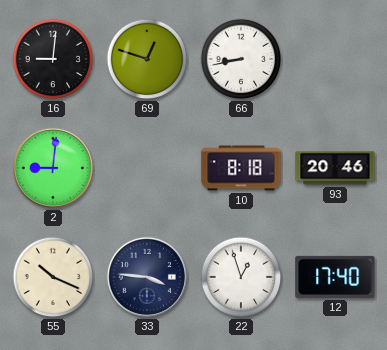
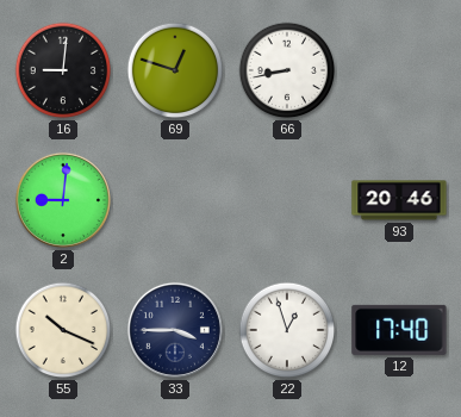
10: 8:18 -> none (241, 168)
33: 3:46 -> 3:45 (175, 330)
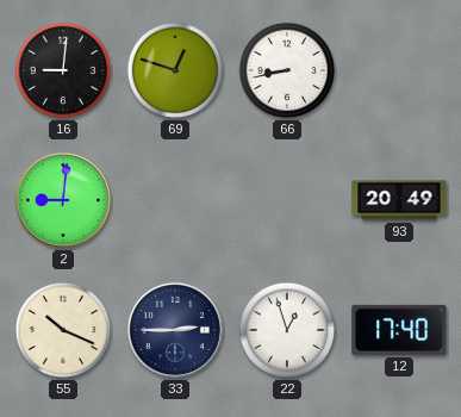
93: 20:46 -> 20:49 (399, 200)
33: 3:45 -> 2:45 (175, 330)
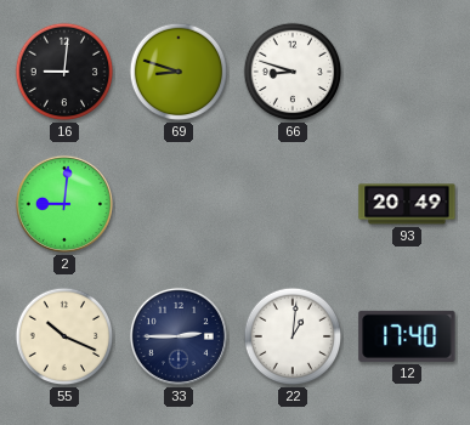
69: 12:48 -> 8:48 (179, 72)
66: 8:43 -> 8:48 (293, 72)
22: 12:57 -> 1:01 (293, 336)
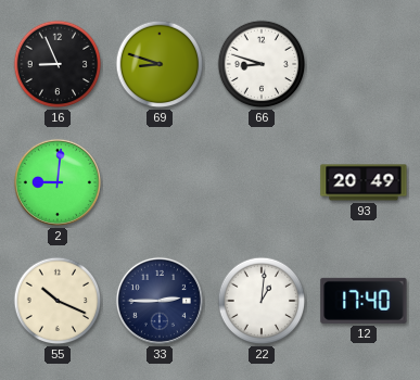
16: 9:01 -> 8:56 (58, 64)
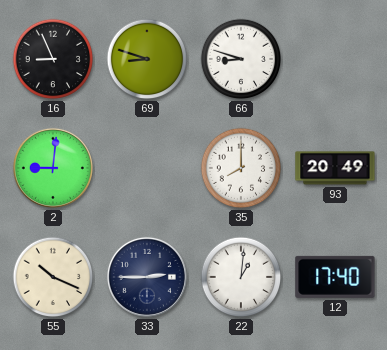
35: none -> 8:00 (241, 168)
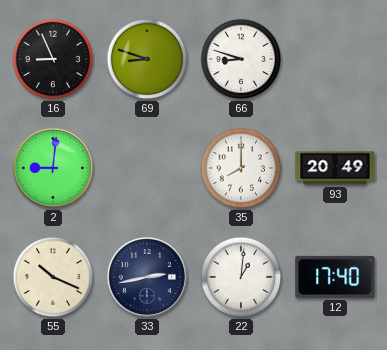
33: 2:45 -> 2:43 (147, 277)
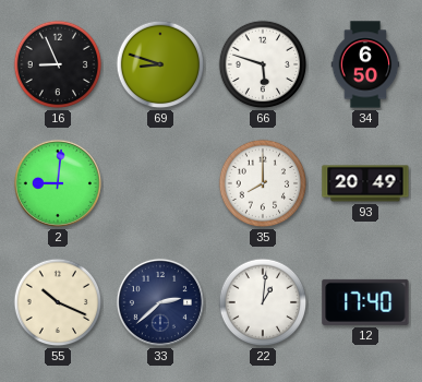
66: 8:48 -> 5:48 (263, 64)
34: none -> 6:50 (365, 64)
33: 2:43 -> 2:38 (160, 302)
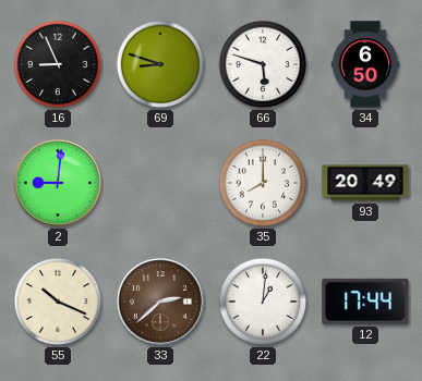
33 dial: navy -> brown (160, 302)
12: 17:40 -> 17:44 (365, 302)
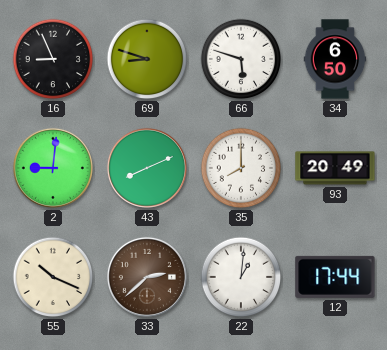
43: none -> 8:11 (147, 168)
